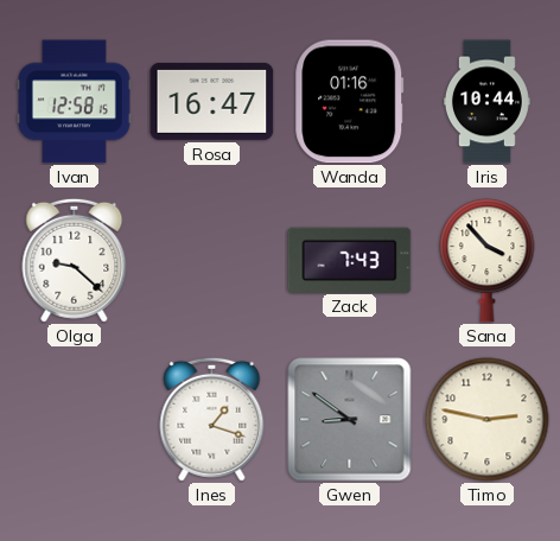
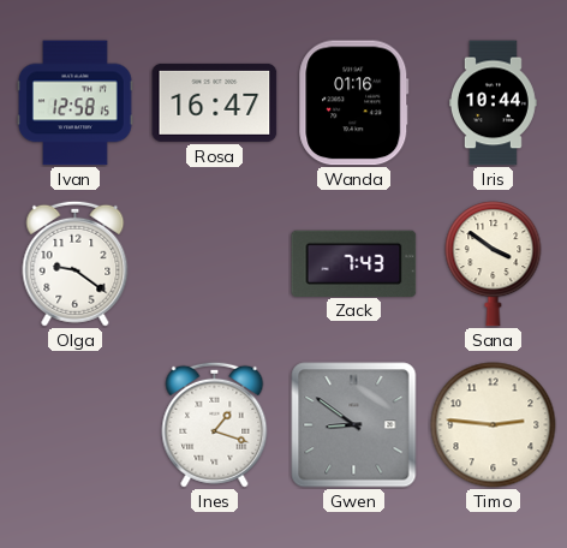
Olga: 9:22 -> 9:21 (76, 263)
Sana: 3:53 -> 3:51 (494, 264)
Timo: 2:47 -> 2:46 (494, 425)
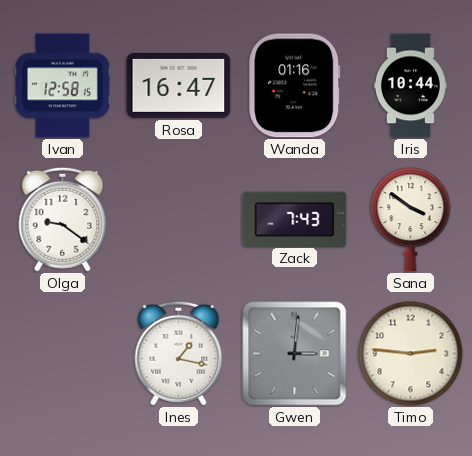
Ines: 1:18 -> 1:17 (179, 353)
Gwen: 8:51 -> 3:01 (295, 354)
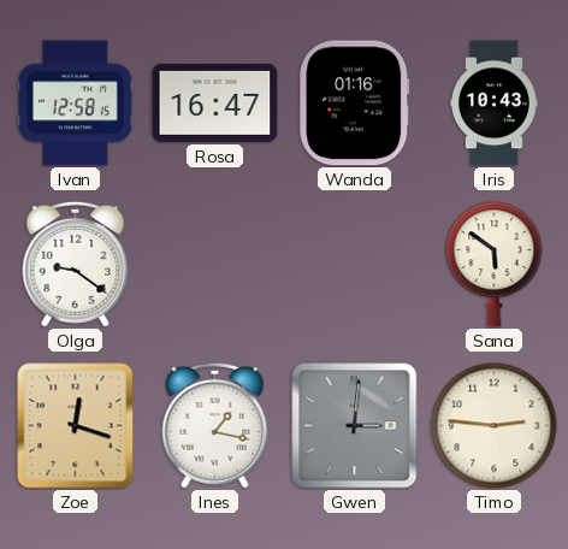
Iris: 10:44 -> 10:43 (493, 104)
Zack: 7:43 -> none (295, 219)
Sana: 3:51 -> 5:51 (495, 265)
Zoe: none -> 12:18 (76, 426)
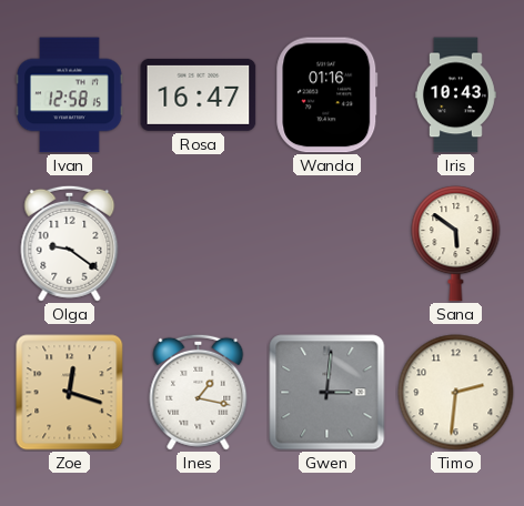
Timo: 2:46 -> 2:31 (456, 393)
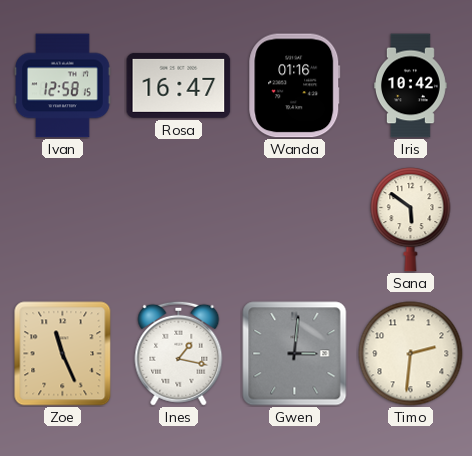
Iris: 10:43 -> 10:42 (410, 86)
Olga: 9:21 -> none (70, 243)
Zoe: 12:18 -> 11:26 (63, 354)
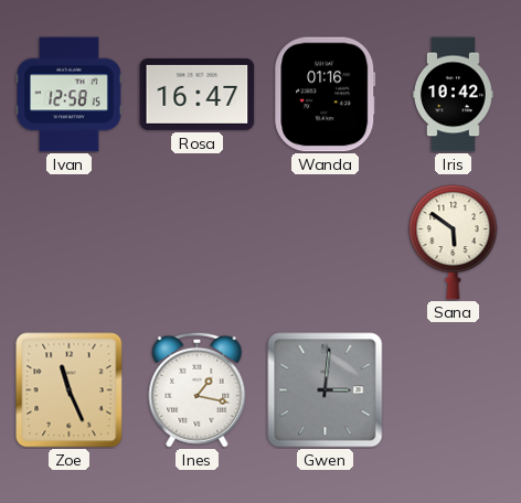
Timo: 2:31 -> none (411, 354)
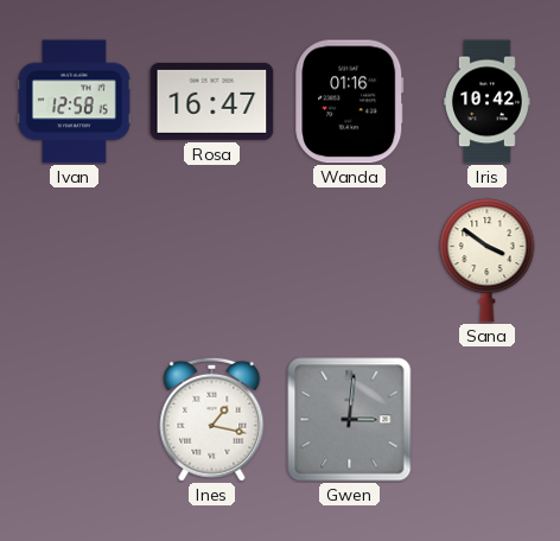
Sana: 5:51 -> 3:51 (488, 261)
Zoe: 11:26 -> none (70, 390)
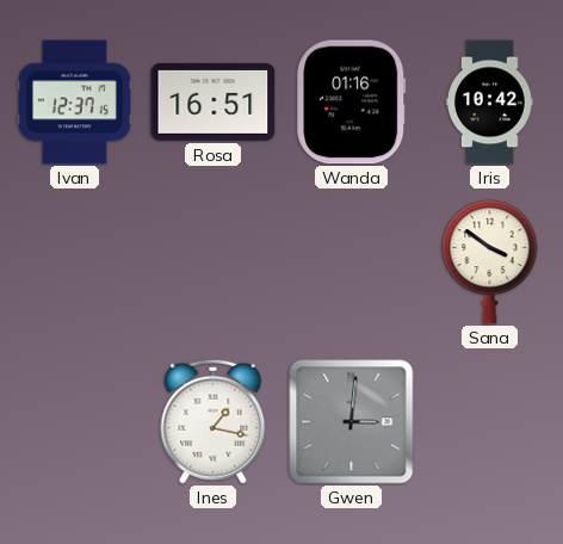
Ivan: 12:58 -> 12:37 (75, 103)
Rosa: 16:47 -> 16:51 (214, 101)
